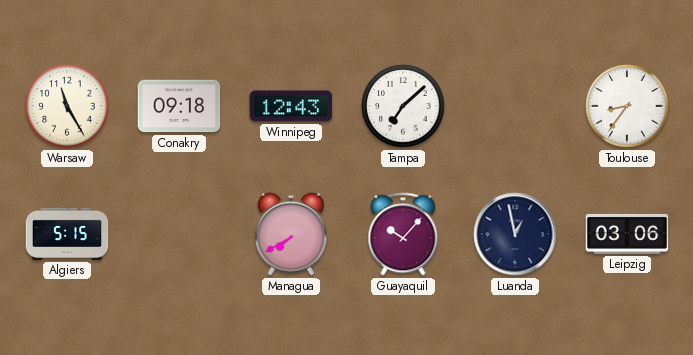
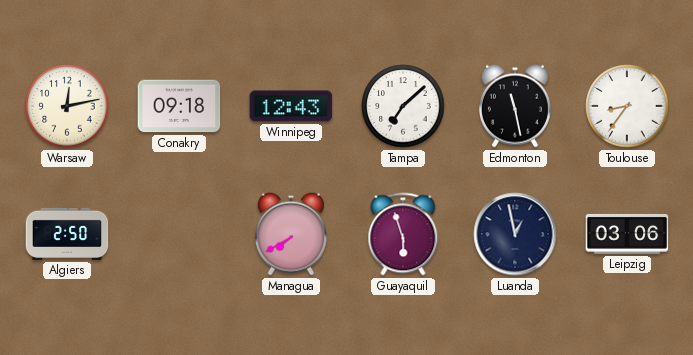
Warsaw: 11:25 -> 12:13 (67, 106)
Edmonton: none -> 11:28 (515, 106)
Algiers: 5:15 -> 2:50 (67, 234)
Guayaquil: 10:07 -> 5:57 (403, 234)
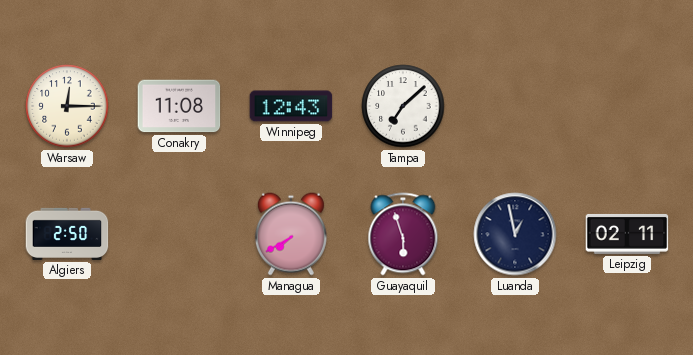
Warsaw: 12:13 -> 12:15 (67, 106)
Conakry: 09:18 -> 11:08 (179, 106)
Edmonton: 11:28 -> none (515, 106)
Toulouse: 8:36 -> none (627, 106)
Leipzig: 03:06 -> 02:11 (627, 234)
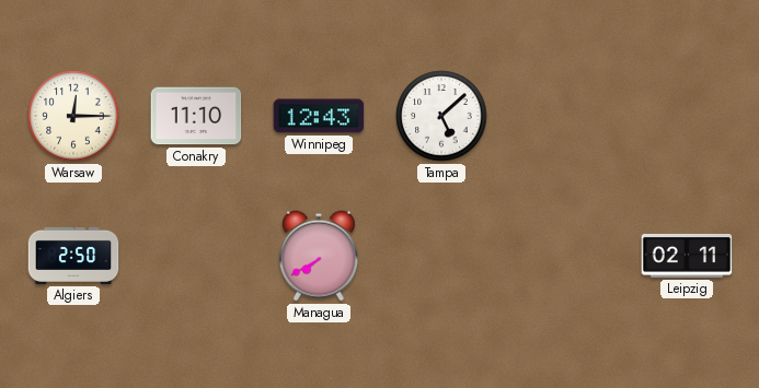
Conakry: 11:08 -> 11:10 (196, 116)
Tampa: 7:08 -> 5:08 (441, 116)
Guayaquil: 5:57 -> none (403, 234)
Luanda: 12:58 -> none (515, 234)
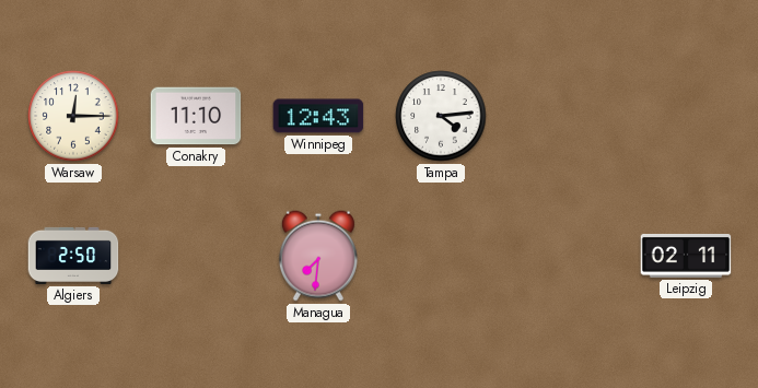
Tampa: 5:08 -> 4:14 (441, 116)
Managua: 7:40 -> 7:31 (318, 256)
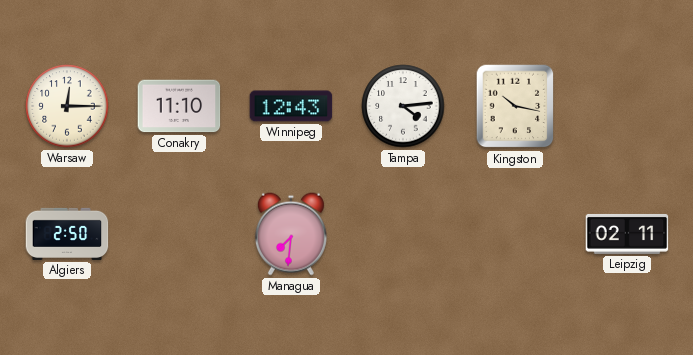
Kingston: none -> 10:17 (515, 106)
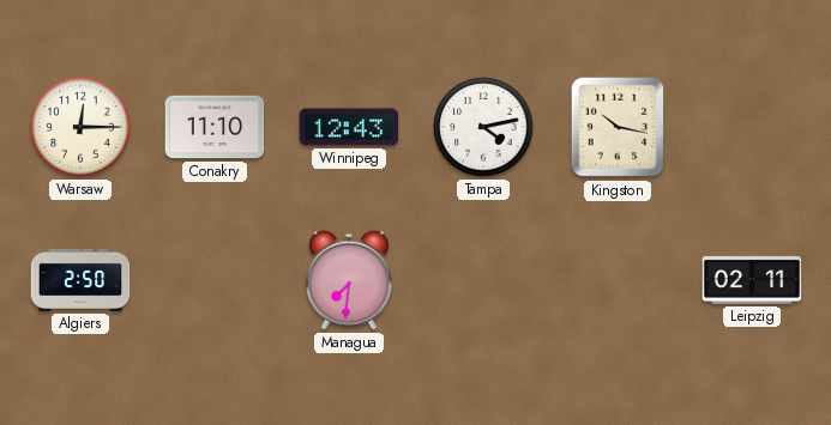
Tampa: 4:14 -> 4:13 (483, 127)
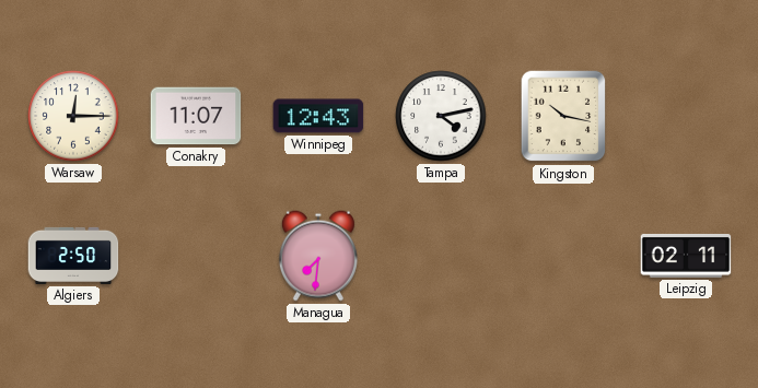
Conakry: 11:10 -> 11:07 (196, 116)
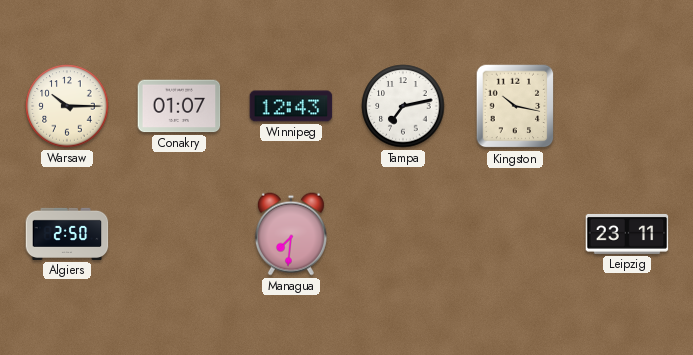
Warsaw: 12:15 -> 10:15 (67, 106)
Conakry: 11:07 -> 01:07 (179, 106)
Tampa: 4:13 -> 7:13 (403, 106)
Leipzig: 02:11 -> 23:11 (627, 234)
